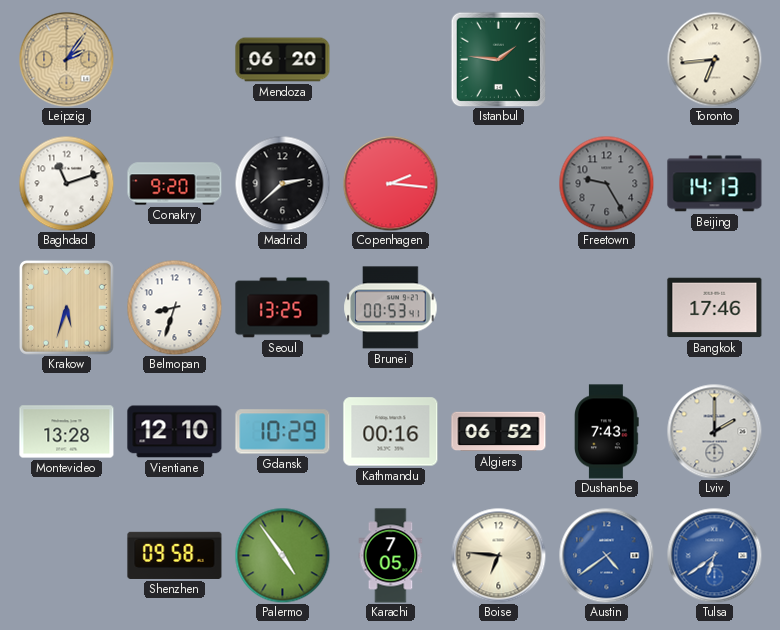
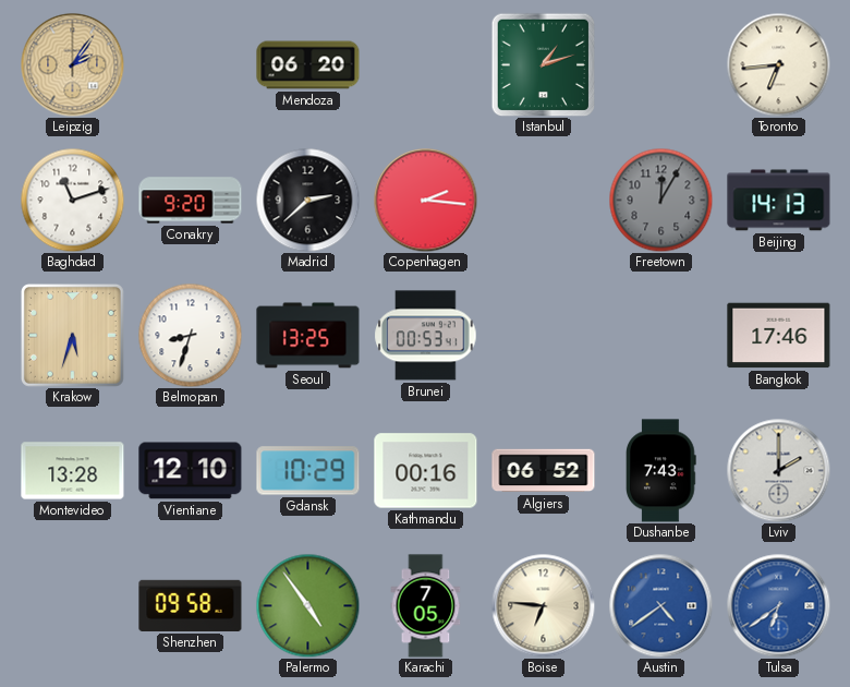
Istanbul: 1:46 -> 1:12 (543, 64)
Freetown: 9:25 -> 12:05 (660, 200)
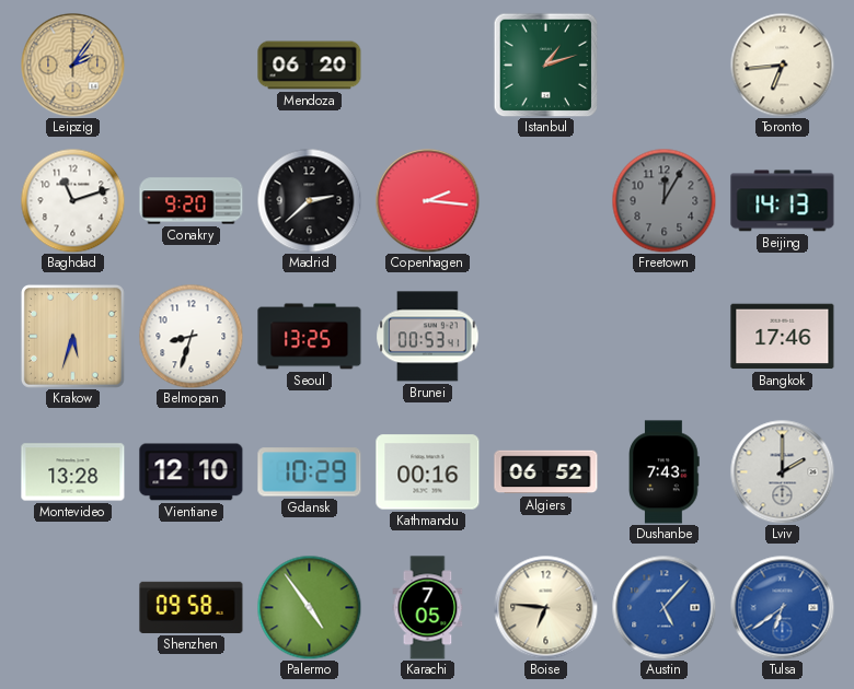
Austin: 4:39 -> 5:07 (663, 607)
